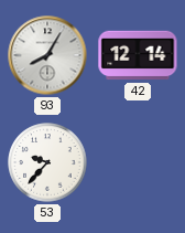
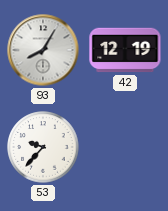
42: 12:14 -> 12:19 (125, 50)
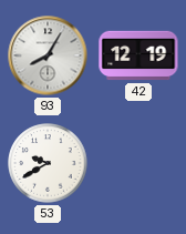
53: 9:37 -> 9:40 (48, 163)
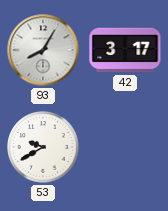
42: 12:19 -> 3:17 (125, 50)
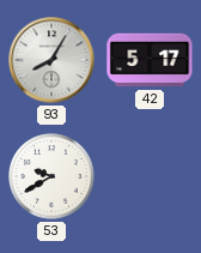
42: 3:17 -> 5:17 (150, 60)
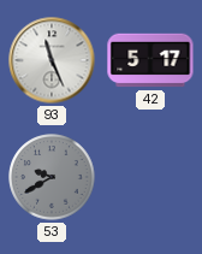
93: 8:05 -> 11:26 (52, 60)
53 dial: white -> grey (52, 177)
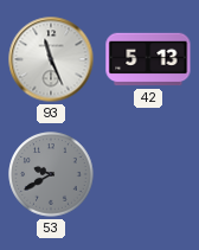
42: 5:17 -> 5:13 (148, 59)
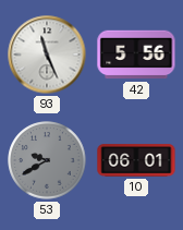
42: 5:13 -> 5:56 (136, 55)
10: none -> 06:01 (136, 160)
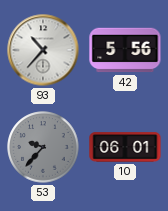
93: 11:26 -> 10:37 (43, 50)
53: 9:40 -> 9:37 (43, 147)
